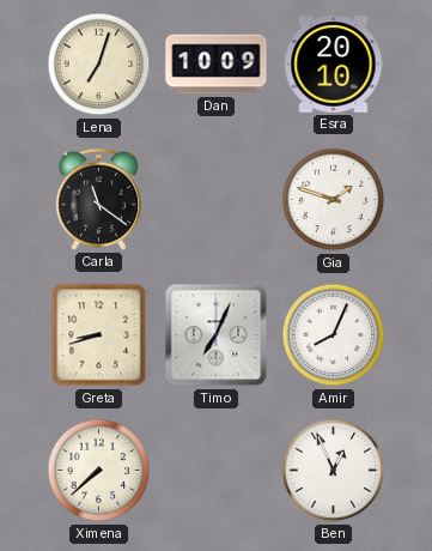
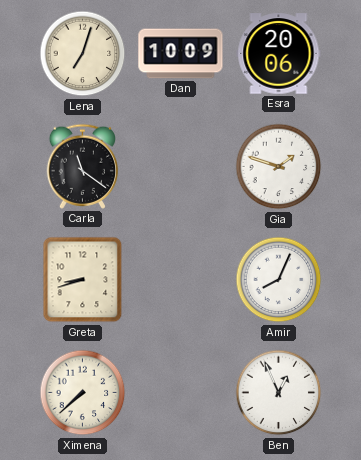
Esra: 20:10 -> 20:06 (279, 54)
Timo: 7:04 -> none (217, 335)
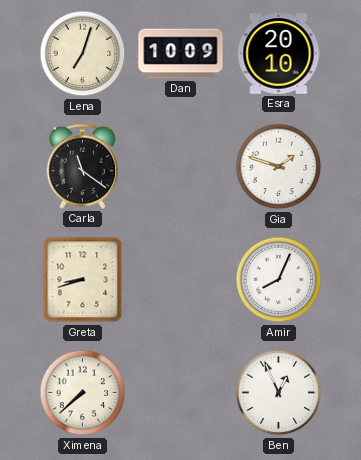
Esra: 20:06 -> 20:10 (279, 54)
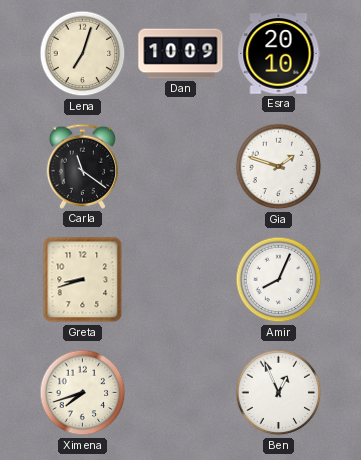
Ximena: 7:38 -> 7:42 (83, 393)
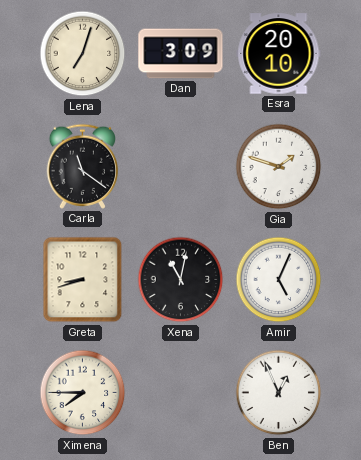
Dan: 10:09 -> 3:09 (181, 54)
Xena: none -> 11:02 (181, 280)
Amir: 8:04 -> 5:04 (279, 280)
Ximena: 7:42 -> 7:45 (83, 393)
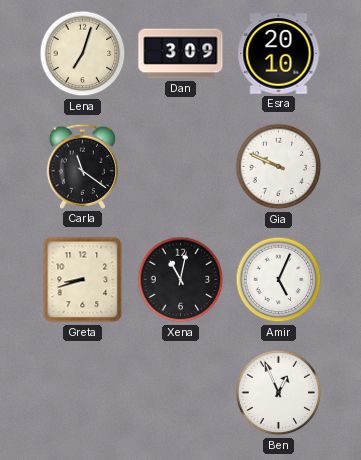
Gia: 1:48 -> 9:49 (279, 167)
Ximena: 7:45 -> none (83, 393)
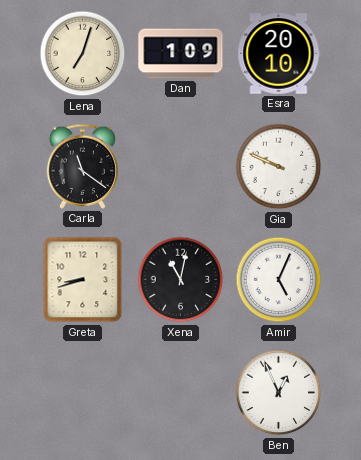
Dan: 3:09 -> 1:09 (181, 54)
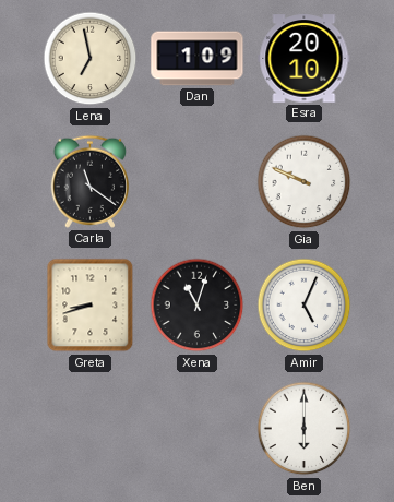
Lena: 7:03 -> 6:58 (91, 59)
Xena: 11:02 -> 11:03 (198, 306)
Ben: 12:56 -> 6:00 (305, 429)
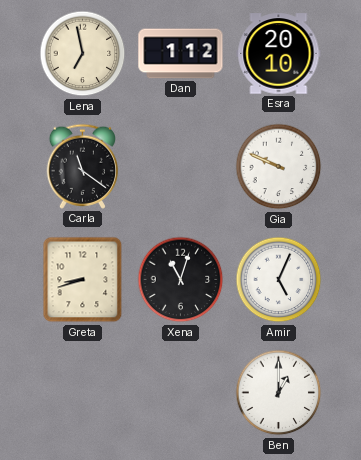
Dan: 1:09 -> 1:12 (181, 54)
Ben: 6:00 -> 1:00 (279, 393)
